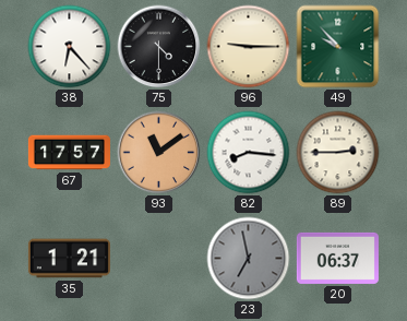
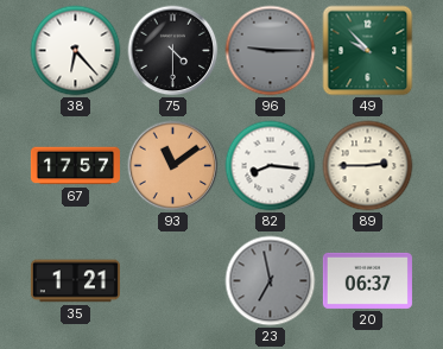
96 dial: cream -> grey (271, 51)
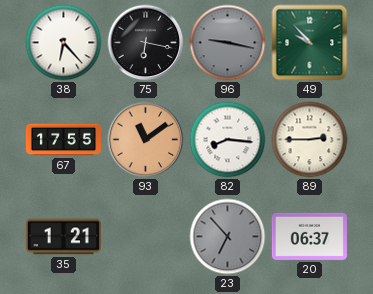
75: 4:30 -> 6:17 (146, 43)
96: 9:15 -> 9:17 (228, 43)
67: 17:57 -> 17:55 (63, 140)
23: 6:58 -> 6:53 (228, 237)
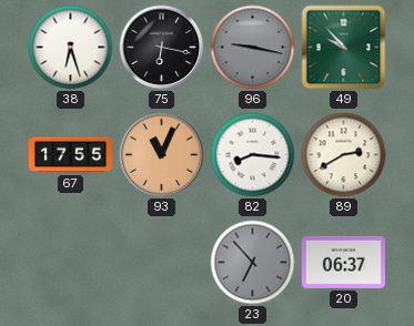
38: 6:23 -> 6:27 (71, 48)
93: 11:09 -> 11:04 (162, 155)
89: 2:45 -> 2:40 (344, 155)
35: 1:21 -> none (63, 237)
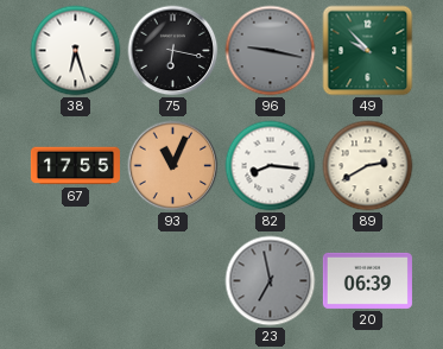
23: 6:53 -> 6:58 (271, 281)
20: 06:37 -> 06:39 (367, 280)
